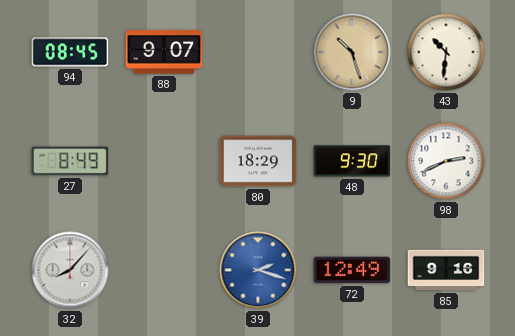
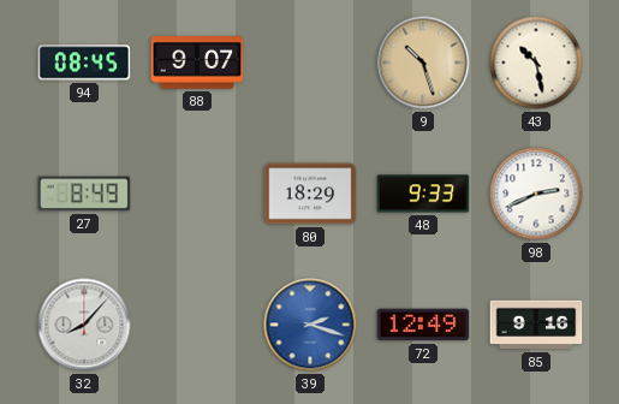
43: 10:31 -> 10:28 (536, 63)
48: 9:30 -> 9:33 (423, 194)
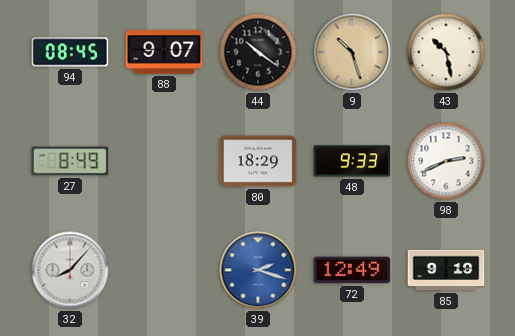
44: none -> 10:21 (258, 52)
85: 9:16 -> 9:19 (446, 270)
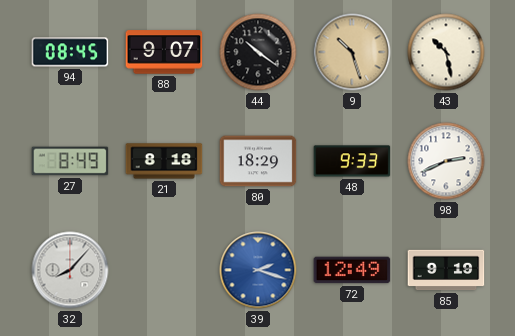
21: none -> 8:18 (164, 161)
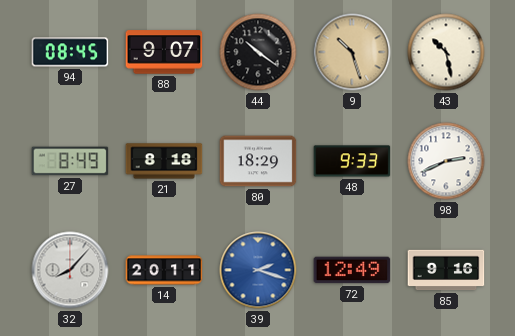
14: none -> 20:11 (164, 270)
85: 9:19 -> 9:16 (446, 270)
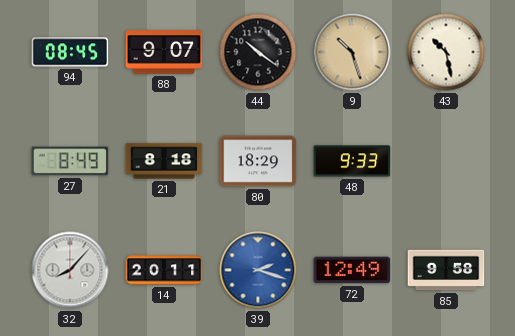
98: 2:41 -> none (446, 161)
85: 9:16 -> 9:58 (446, 270)
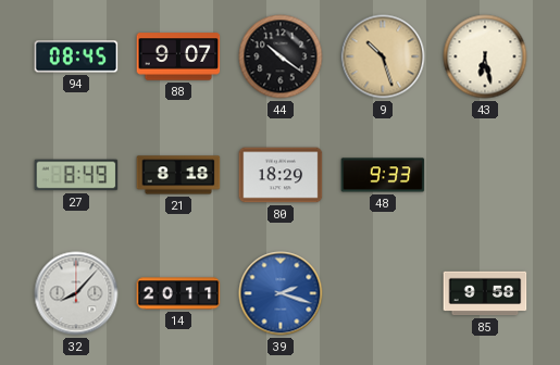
43: 10:28 -> 6:28 (485, 56)
72: 12:49 -> none (352, 270)
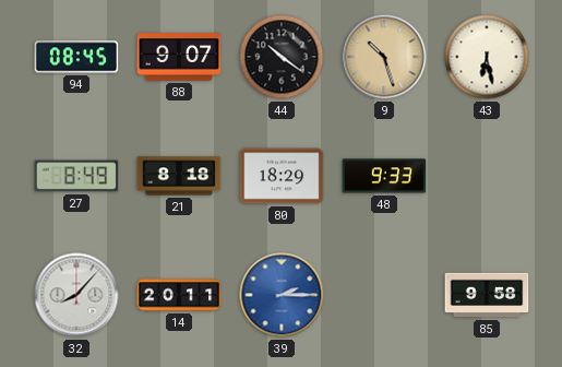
39: 2:18 -> 2:15 (282, 295)
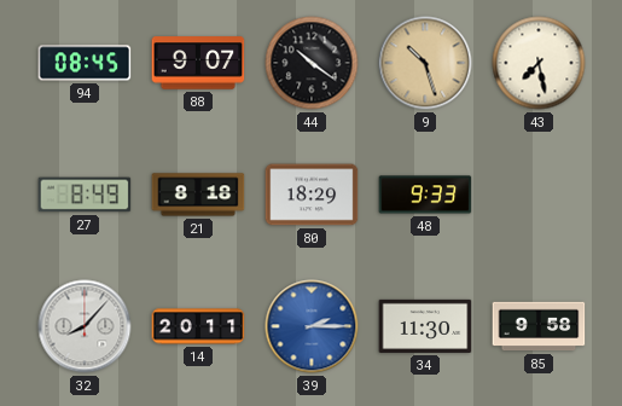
43: 6:28 -> 7:28 (539, 63)
34: none -> 11:30 (425, 326)
